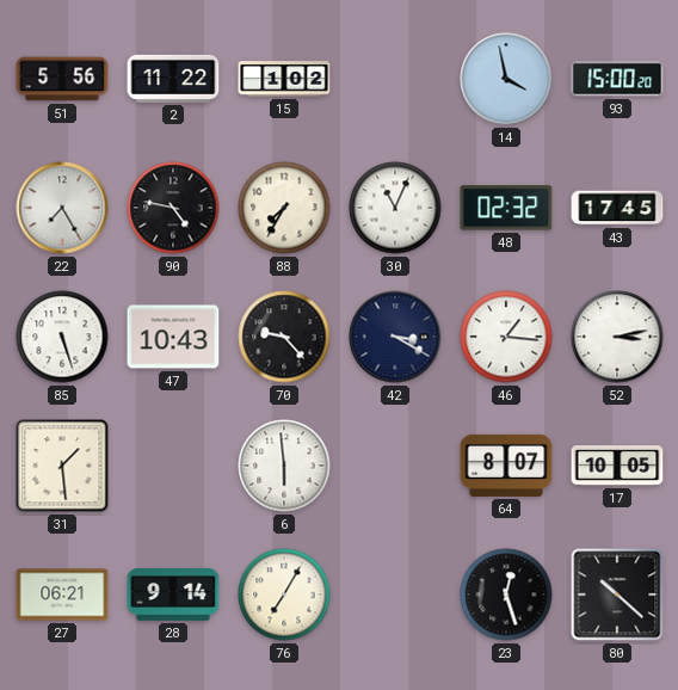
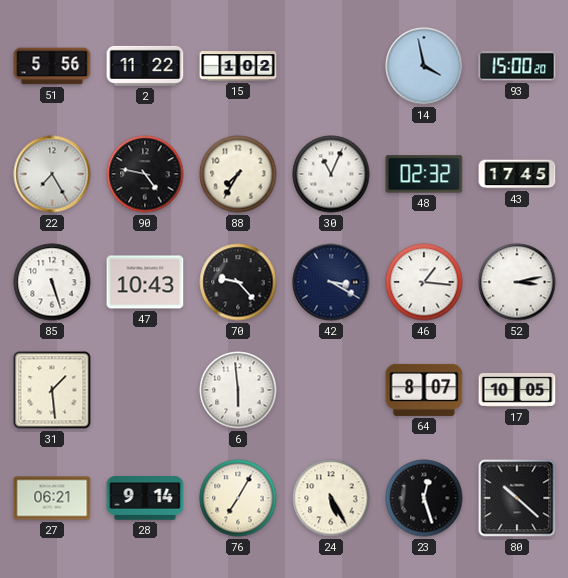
24: none -> 5:25 (331, 498)
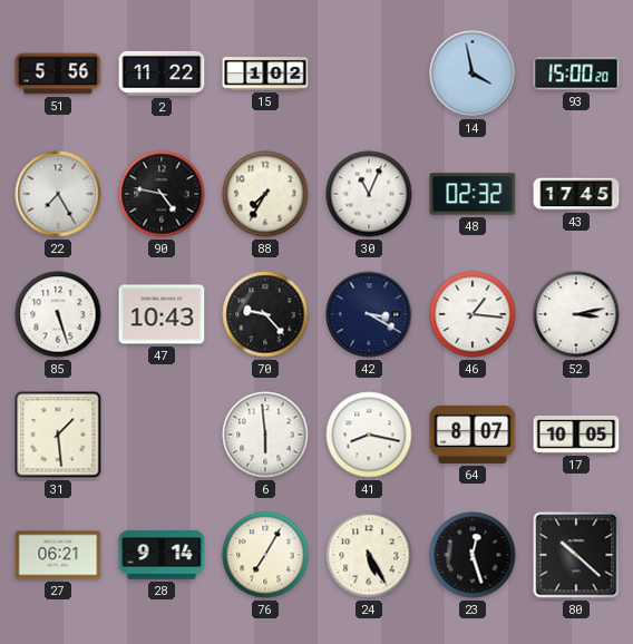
41: none -> 8:17 (369, 435)
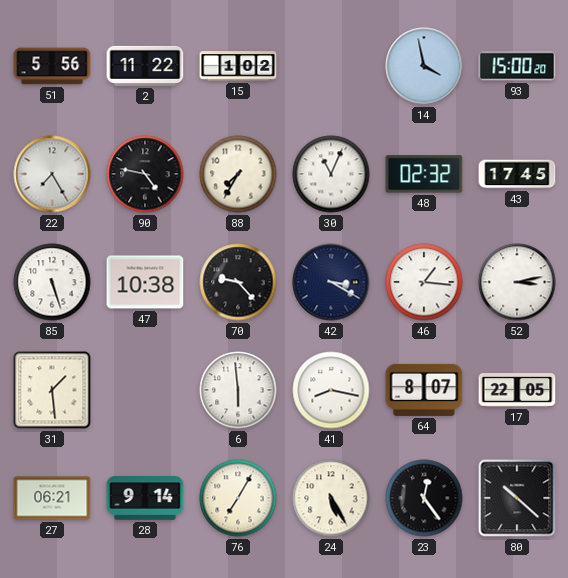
47: 10:43 -> 10:38 (145, 282)
17: 10:05 -> 22:05 (517, 391)
23: 12:27 -> 12:24 (424, 498)
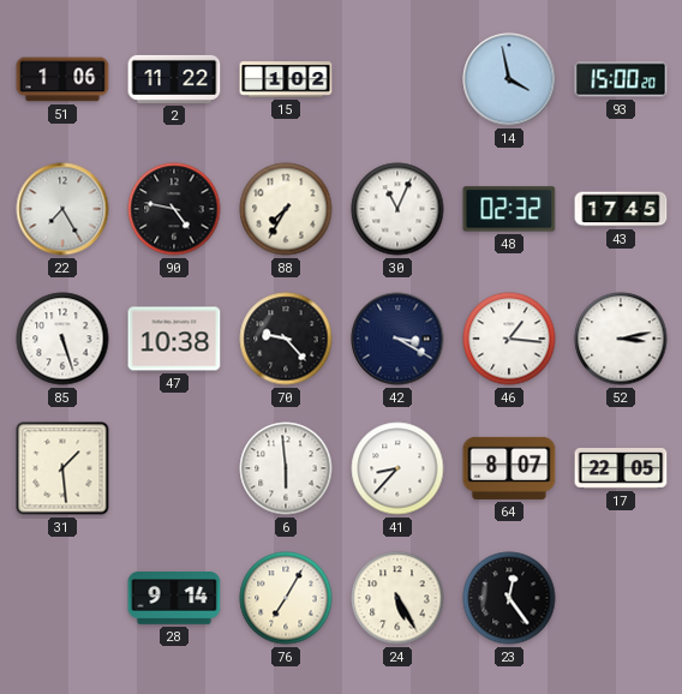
51: 5:56 -> 1:06 (62, 79)
41: 8:17 -> 8:37 (397, 468)
27: 06:21 -> none (52, 498)
80: 10:22 -> none (517, 498)
